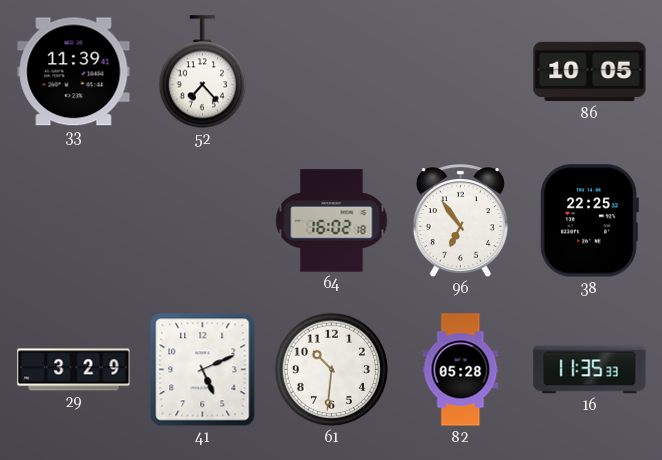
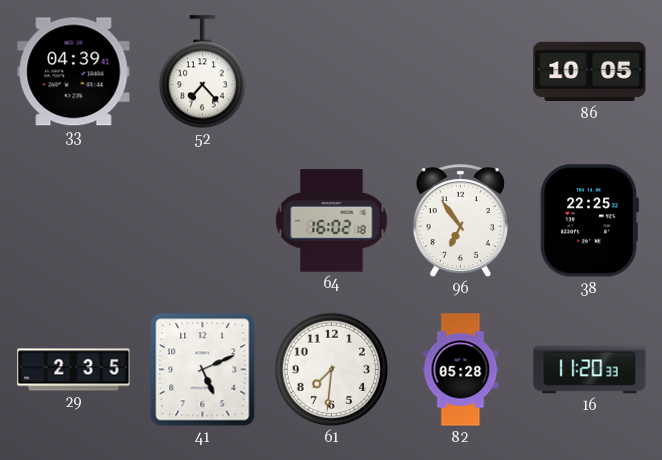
33: 11:39 -> 04:39 (74, 72)
29: 3:29 -> 2:35 (74, 370)
61: 10:31 -> 7:31 (332, 370)
16: 11:35 -> 11:20 (590, 370)
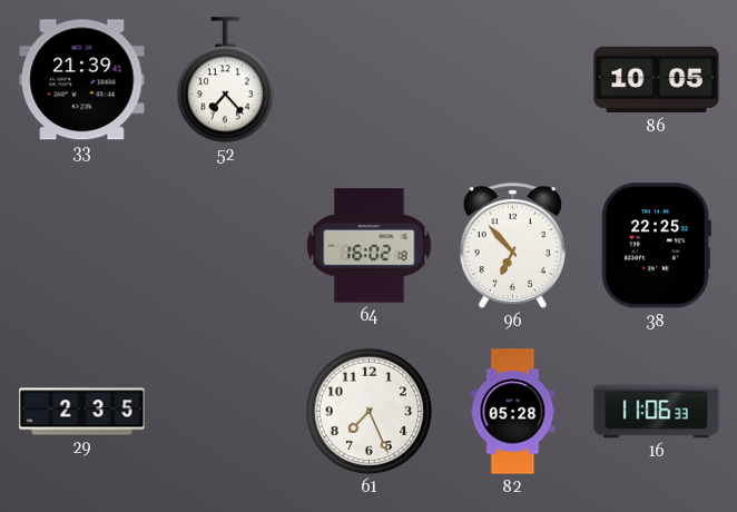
33: 04:39 -> 21:39 (82, 80)
96: 6:54 -> 6:53 (512, 246)
41: 5:11 -> none (203, 370)
61: 7:31 -> 7:26 (370, 412)
16: 11:20 -> 11:06 (657, 412)
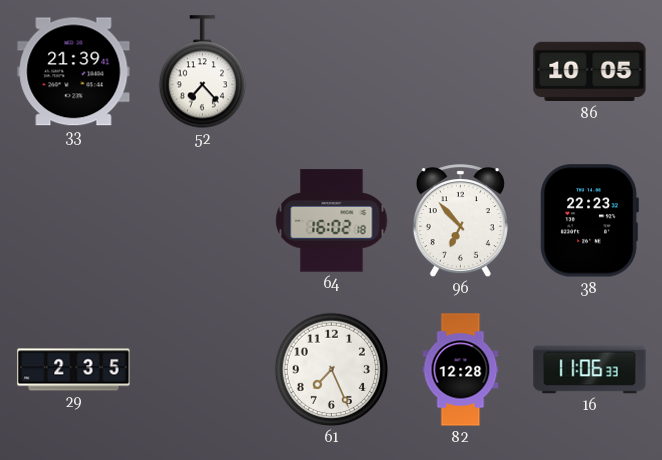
38: 22:25 -> 22:23 (589, 221)
82: 05:28 -> 12:28 (461, 370)
